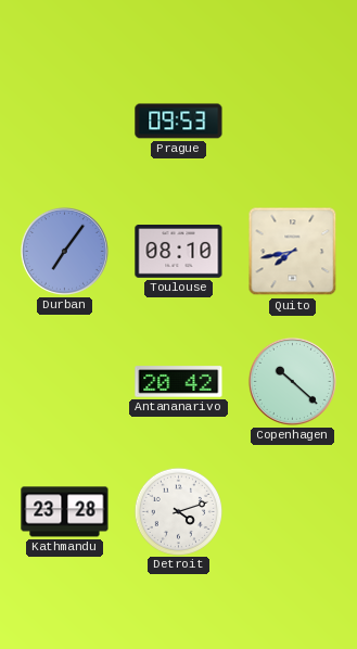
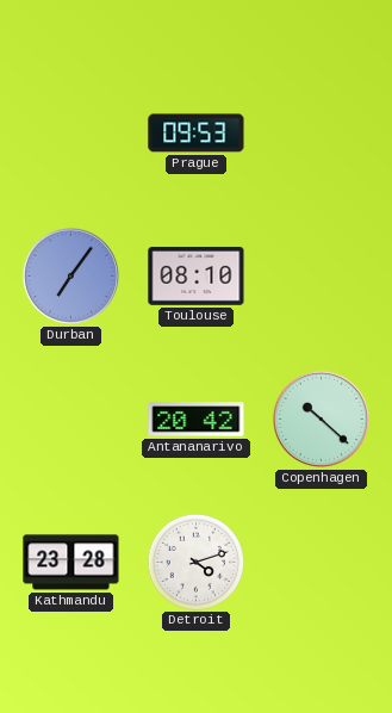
Quito: 7:43 -> none (293, 252)
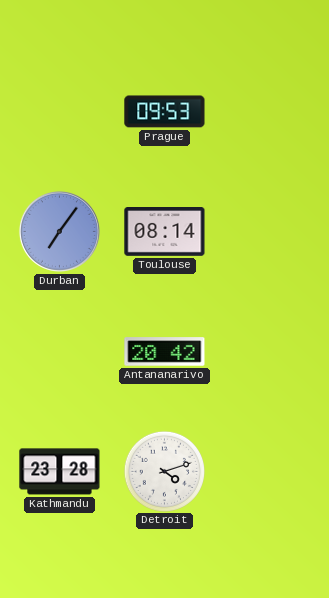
Toulouse: 08:10 -> 08:14 (165, 232)
Copenhagen: 10:22 -> none (321, 418)
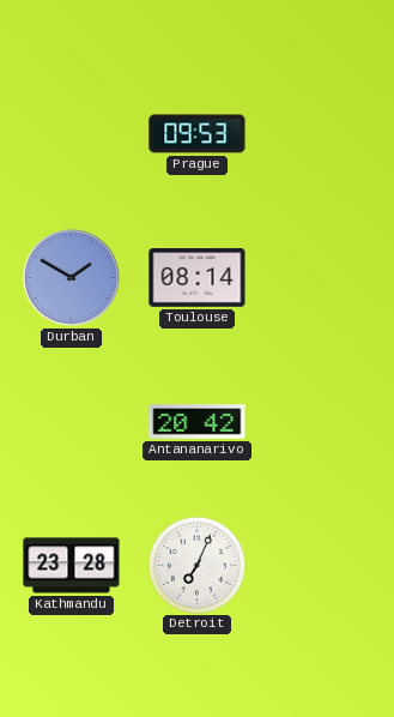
Durban: 7:06 -> 1:50 (71, 277)
Detroit: 4:12 -> 7:04 (196, 565)
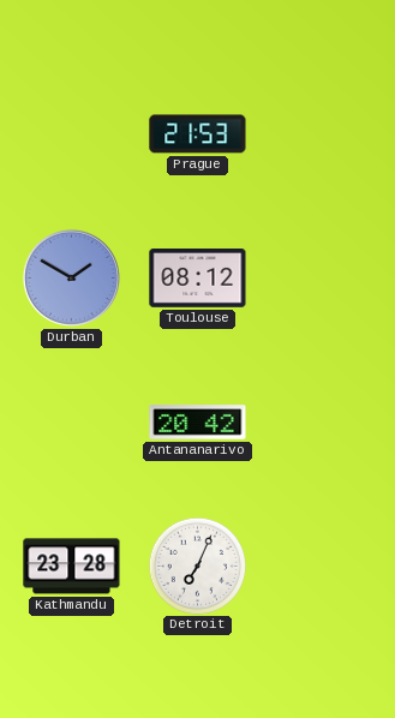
Prague: 09:53 -> 21:53 (198, 134)
Toulouse: 08:14 -> 08:12 (198, 279)
